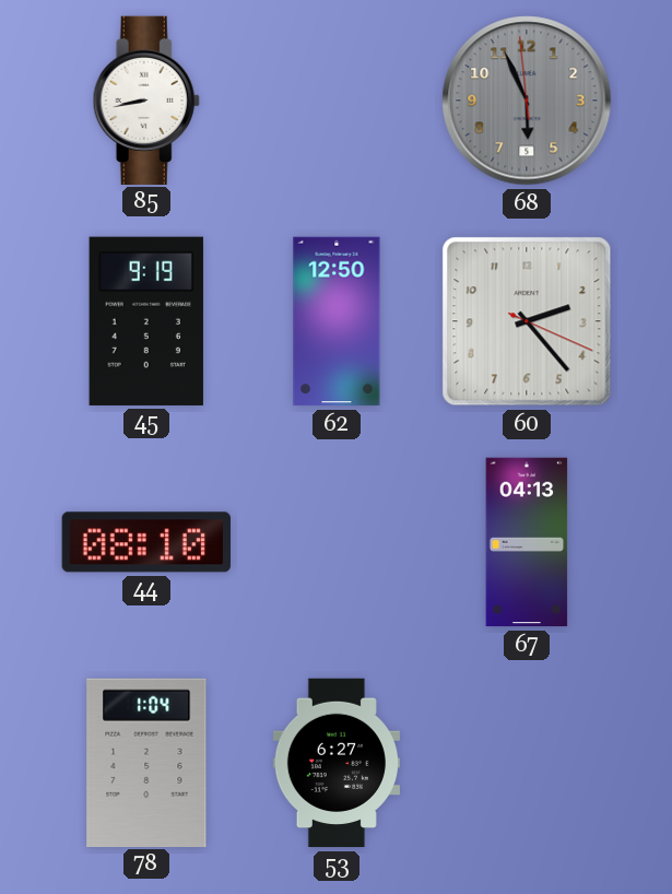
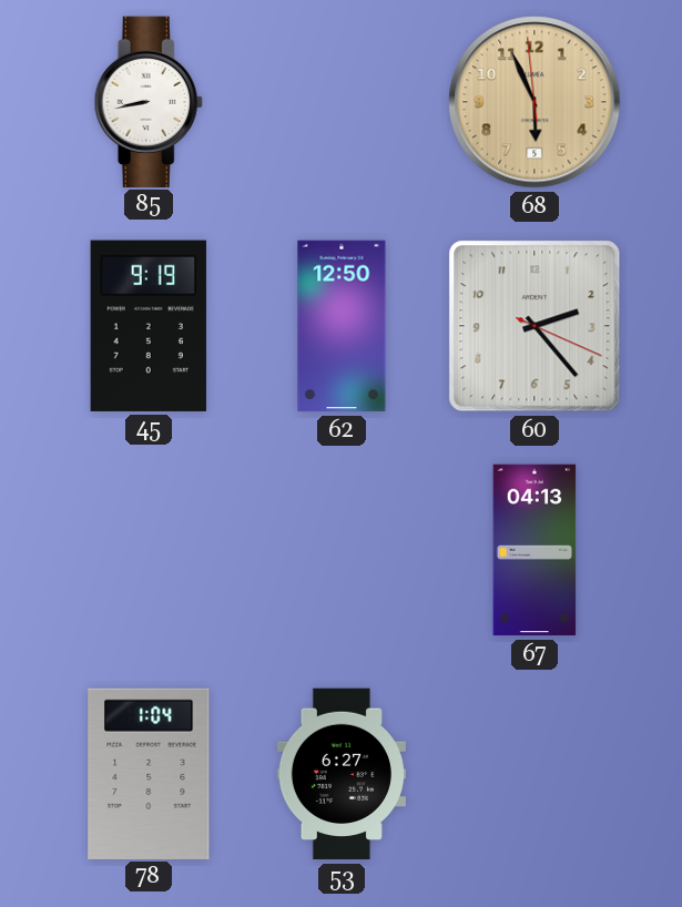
68 dial: grey -> champagne (535, 102)
44: 08:10 -> none (146, 542)
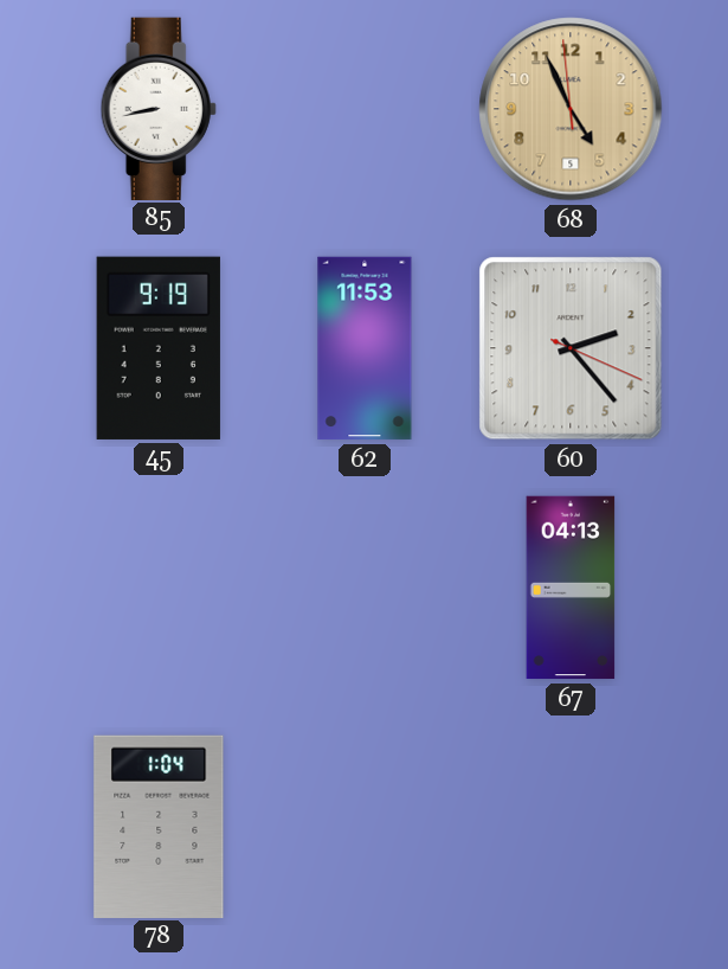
68: 5:55 -> 4:55 (571, 109)
62: 12:50 -> 11:53 (365, 348)
53: 6:27 -> none (340, 774)
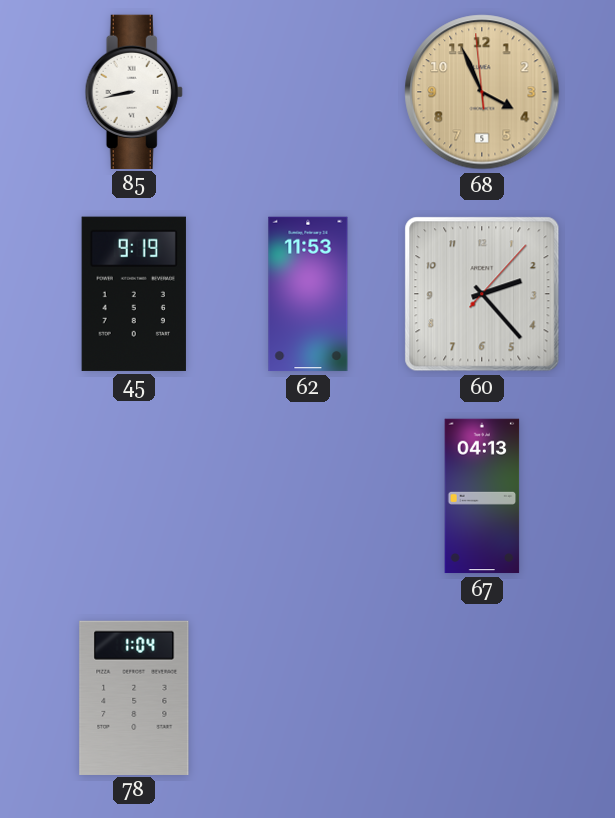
68: 4:55 -> 3:55 (482, 92)
60: 2:23:19 -> 2:23:07 (482, 294)
